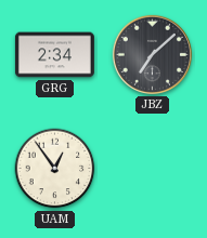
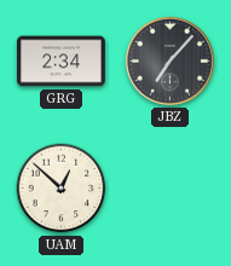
JBZ: 7:08 -> 7:07 (169, 60)
UAM: 12:54 -> 12:52 (62, 189)
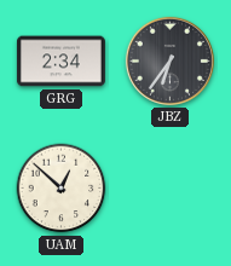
JBZ: 7:07 -> 6:36 (169, 60)
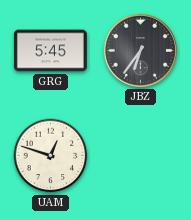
GRG: 2:34 -> 5:45 (50, 51)
UAM: 12:52 -> 12:48 (51, 156)
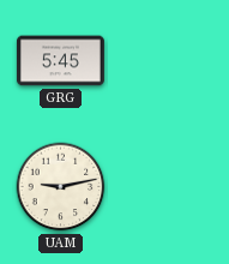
JBZ: 6:36 -> none (140, 50)
UAM: 12:48 -> 9:13 (61, 187)
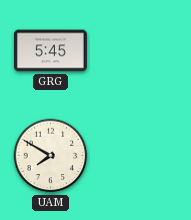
UAM: 9:13 -> 7:50 (51, 156)
